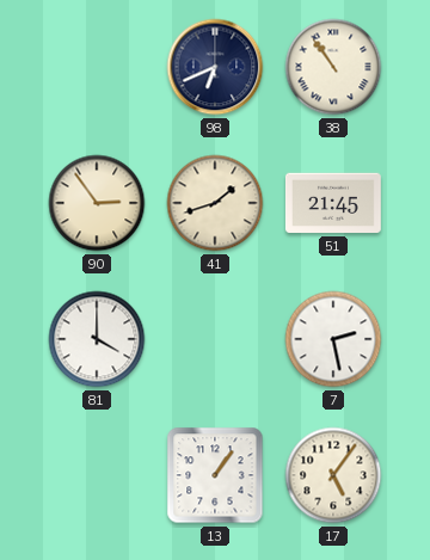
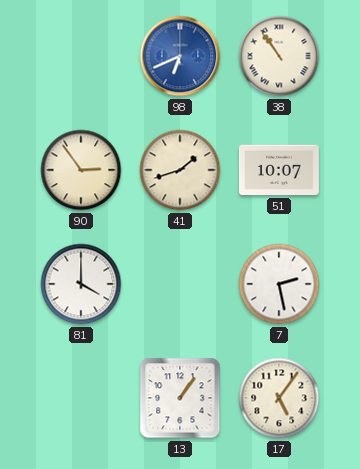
98 dial: navy -> blue (180, 56)
51: 21:45 -> 10:07 (279, 170)
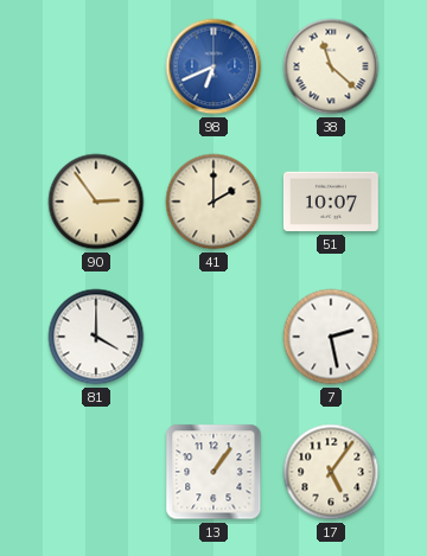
38: 10:54 -> 11:22 (331, 66)
41: 1:42 -> 2:00 (213, 202)
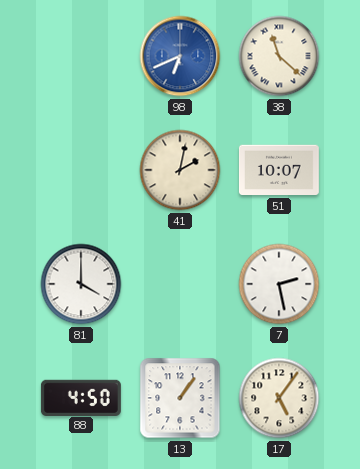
90: 2:54 -> none (96, 202)
41: 2:00 -> 2:02 (180, 170)
88: none -> 4:50 (81, 397)
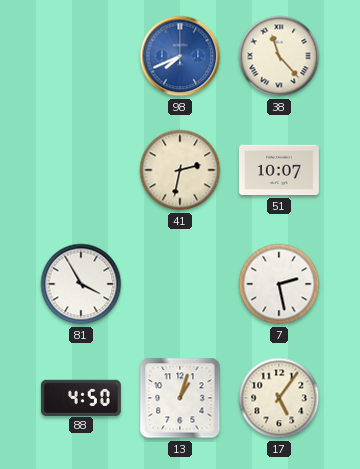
98: 6:41 -> 7:41 (180, 56)
38: 11:22 -> 11:23 (279, 56)
41: 2:02 -> 2:32 (180, 170)
81: 4:00 -> 3:55 (81, 284)
13: 1:06 -> 1:03 (180, 398)
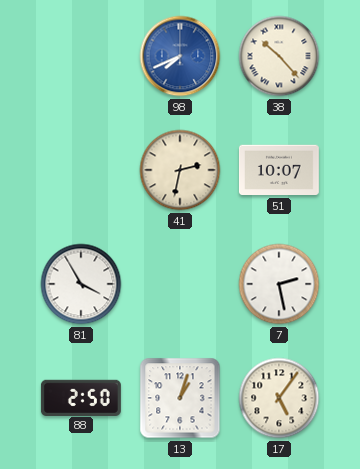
38: 11:23 -> 10:23 (279, 56)
88: 4:50 -> 2:50 (81, 397)
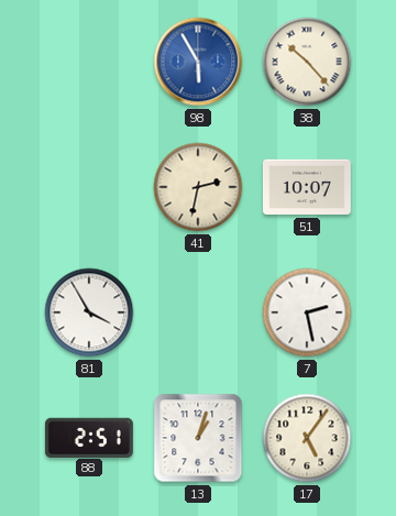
98: 7:41 -> 5:55 (198, 62)
88: 2:50 -> 2:51 (89, 437)
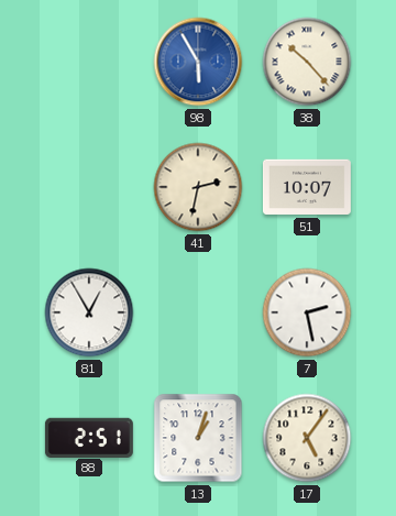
81: 3:55 -> 12:55 (89, 312)
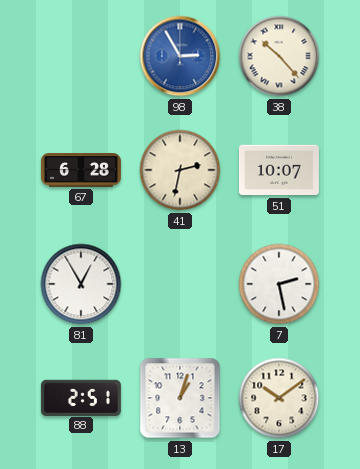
98: 5:55 -> 2:55 (180, 56)
67: none -> 6:28 (81, 170)
17: 5:06 -> 10:09 (279, 398)
